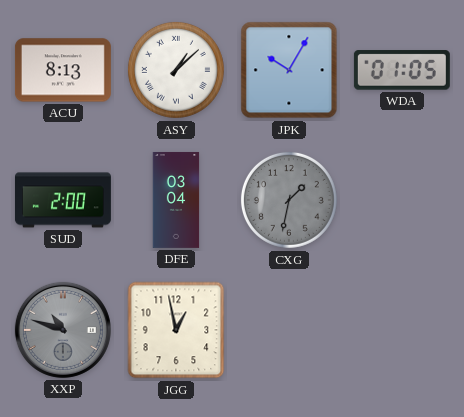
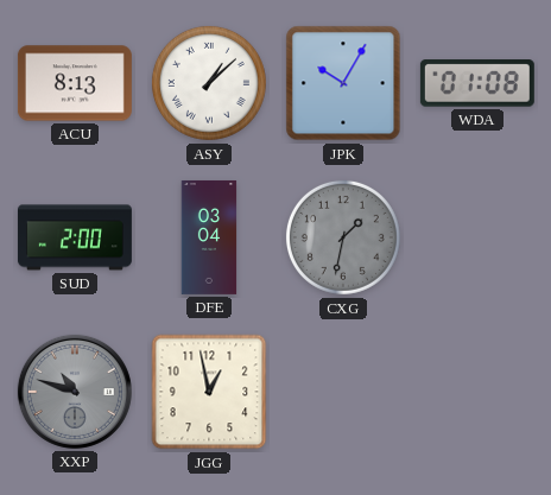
WDA: 01:05 -> 01:08 (477, 83)
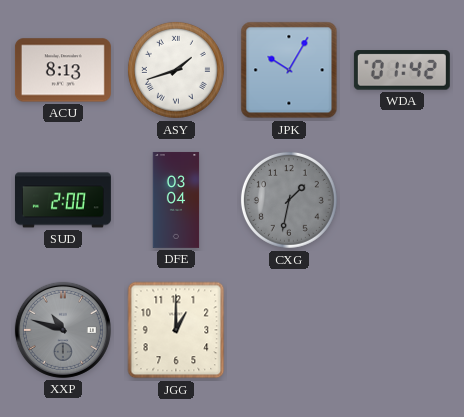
ASY: 1:08 -> 1:42 (176, 70)
WDA: 01:08 -> 01:42 (402, 70)
JGG: 12:58 -> 1:00 (176, 330)
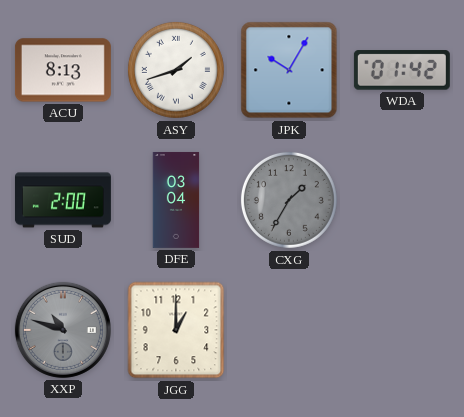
CXG: 1:32 -> 1:35 (289, 200)
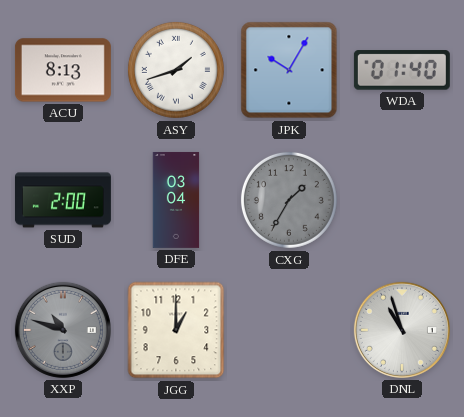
WDA: 01:42 -> 01:40 (402, 70)
DNL: none -> 10:57 (402, 330)
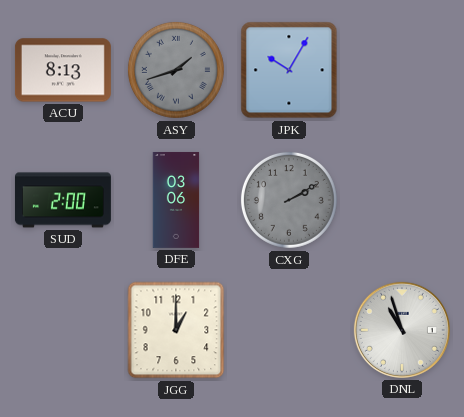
ASY dial: white -> grey (176, 70)
WDA: 01:40 -> none (402, 70)
DFE: 03:04 -> 03:06 (176, 200)
CXG: 1:35 -> 2:10 (289, 200)
XXP: 10:48 -> none (63, 330)
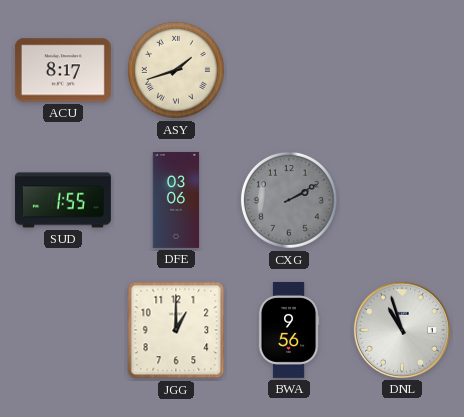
ACU: 8:13 -> 8:17 (63, 70)
ASY dial: grey -> cream (176, 70)
JPK: 10:05 -> none (289, 70)
SUD: 2:00 -> 1:55 (63, 200)
BWA: none -> 9:56 (289, 330)
